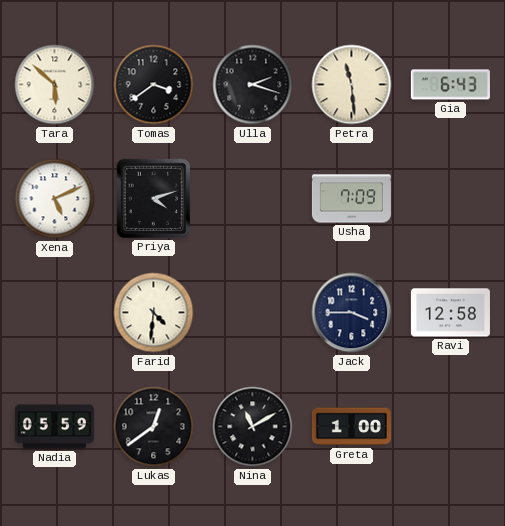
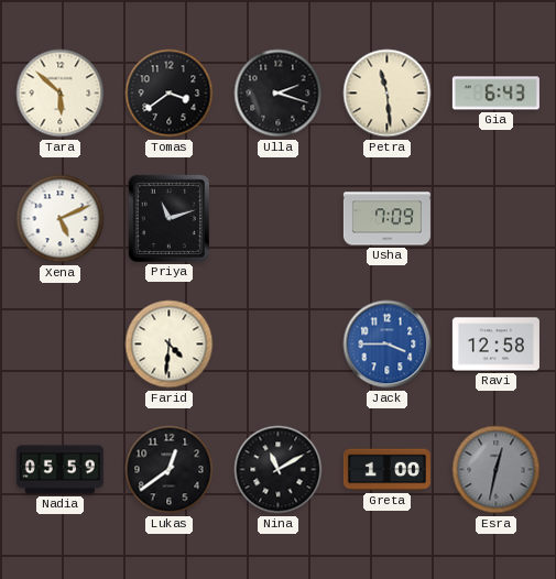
Priya: 4:12 -> 11:12 (168, 218)
Jack dial: navy -> blue (388, 345)
Esra: none -> 12:32 (497, 470)
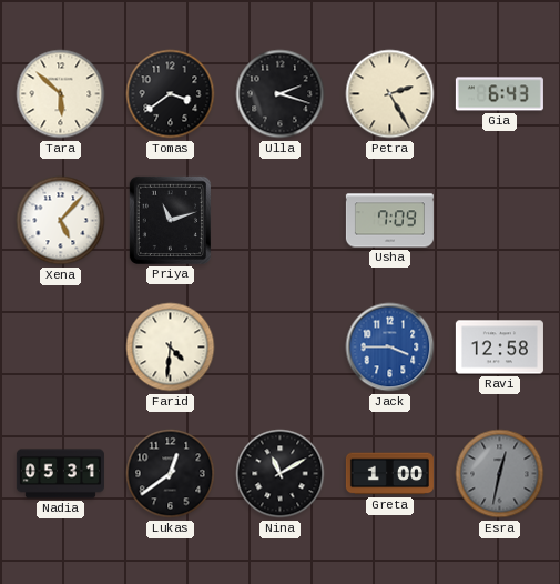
Petra: 11:29 -> 2:25 (390, 94)
Xena: 5:11 -> 5:07 (61, 221)
Nadia: 05:59 -> 05:31 (60, 474)
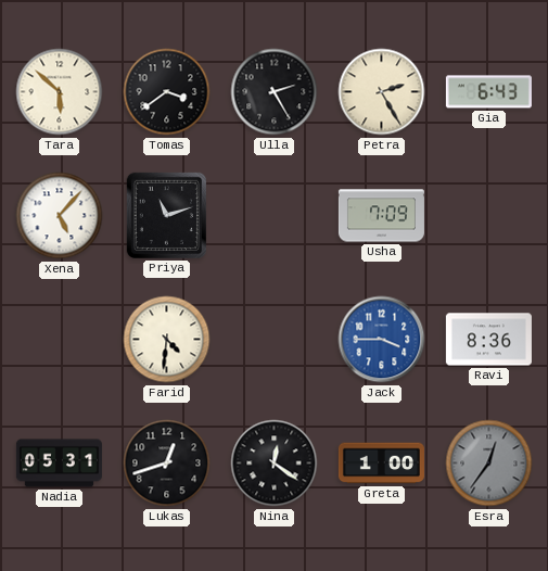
Ulla: 2:18 -> 2:25 (275, 92)
Ravi: 12:58 -> 8:36 (488, 340)
Lukas: 12:39 -> 12:42 (167, 464)
Nina: 11:10 -> 12:21 (275, 464)
Esra: 12:32 -> 12:36 (489, 464)
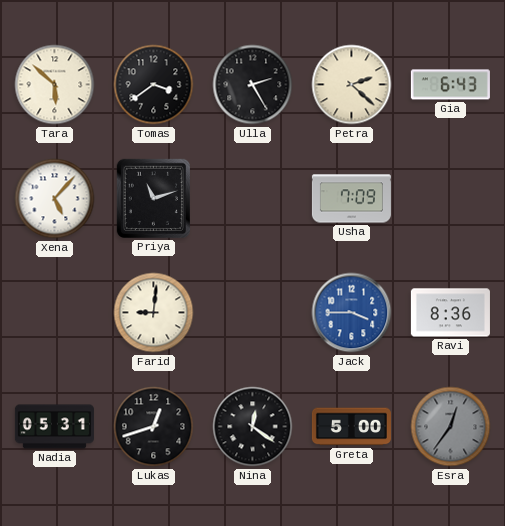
Petra: 2:25 -> 2:22 (352, 85)
Farid: 4:31 -> 9:01 (154, 313)
Greta: 1:00 -> 5:00 (351, 427)
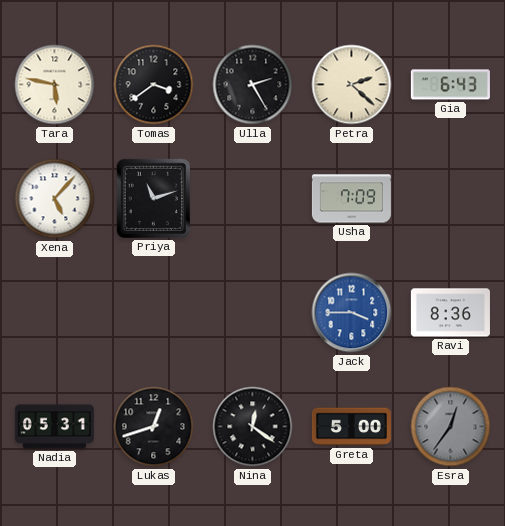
Tara: 5:52 -> 5:47 (55, 85)
Farid: 9:01 -> none (154, 313)
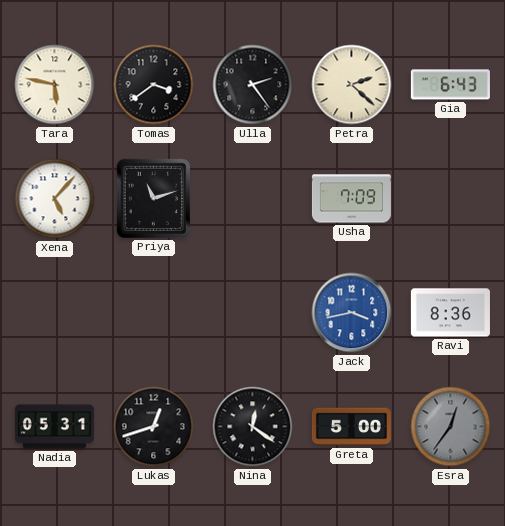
Ulla: 2:25 -> 2:24 (253, 85)
Jack: 3:45 -> 3:43 (352, 313)
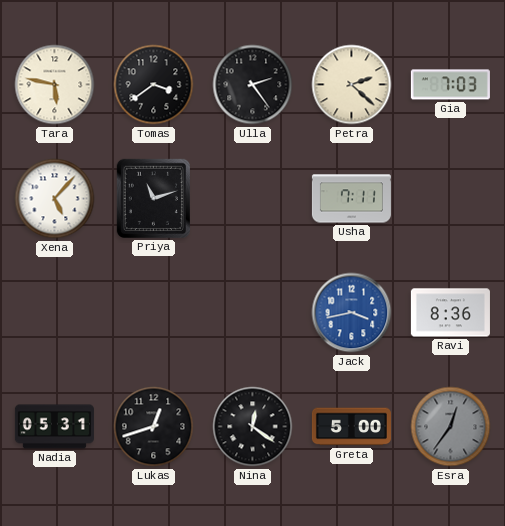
Gia: 6:43 -> 7:03 (450, 85)
Usha: 7:09 -> 7:11 (351, 199)
